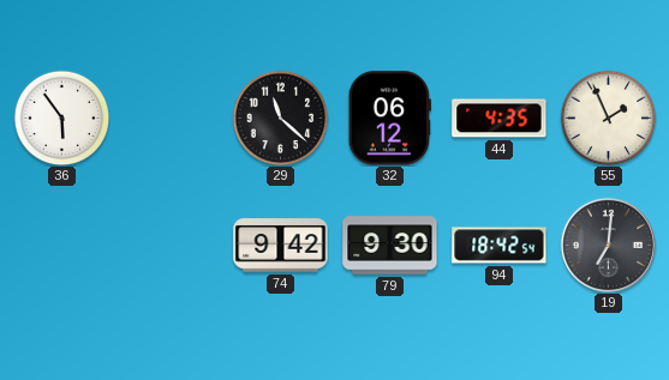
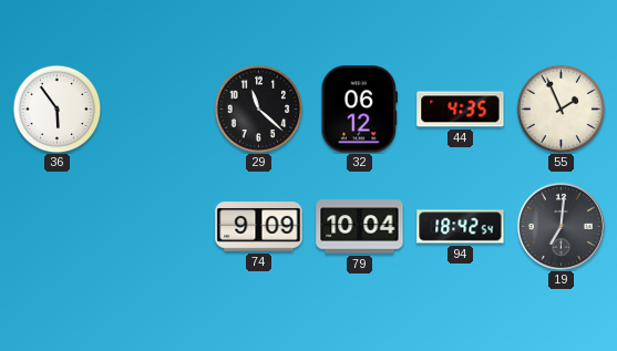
74: 9:42 -> 9:09 (259, 227)
79: 9:30 -> 10:04 (360, 227)
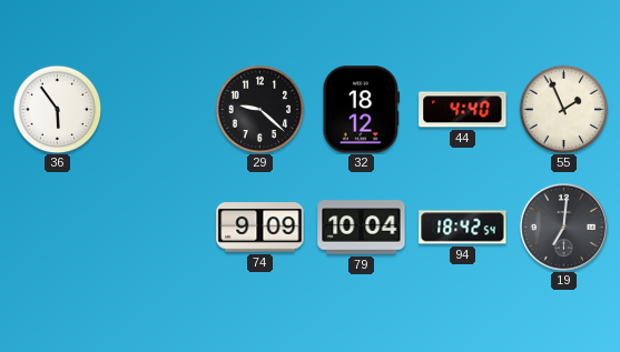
29: 11:22 -> 9:22 (259, 109)
32: 06:12 -> 18:12 (361, 110)
44: 4:35 -> 4:40 (463, 110)
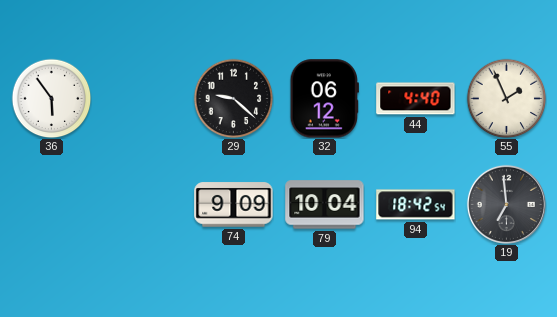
32: 18:12 -> 06:12 (324, 99)
19: 7:01 -> 6:59 (506, 204)
